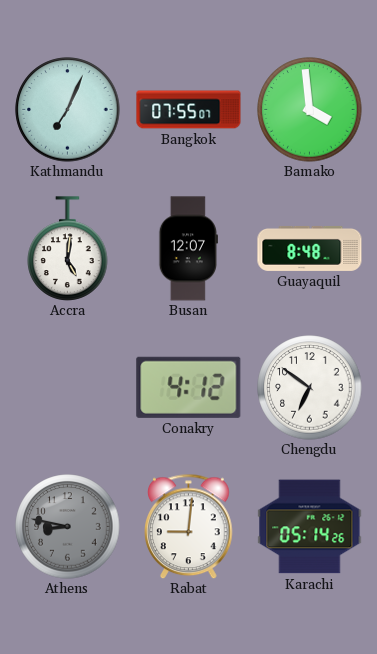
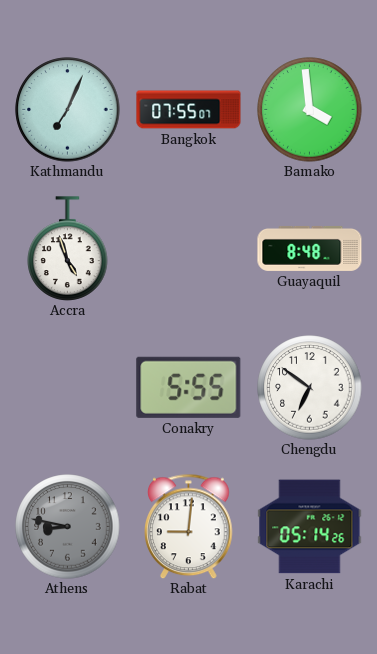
Accra: 5:01 -> 4:57 (68, 249)
Busan: 12:07 -> none (188, 249)
Conakry: 4:12 -> 5:55 (189, 387)
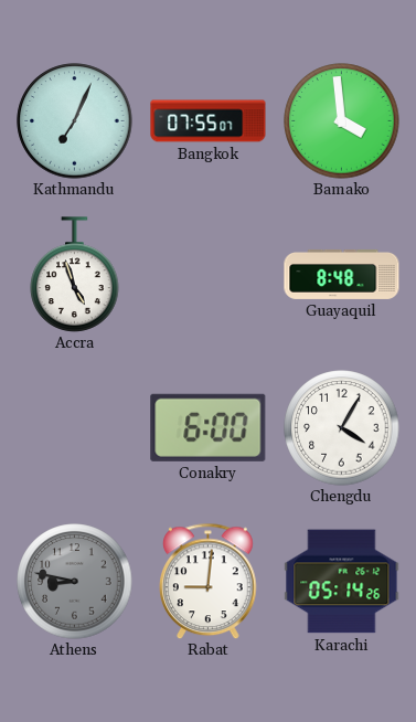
Conakry: 5:55 -> 6:00 (209, 427)
Chengdu: 6:51 -> 4:05 (342, 428)
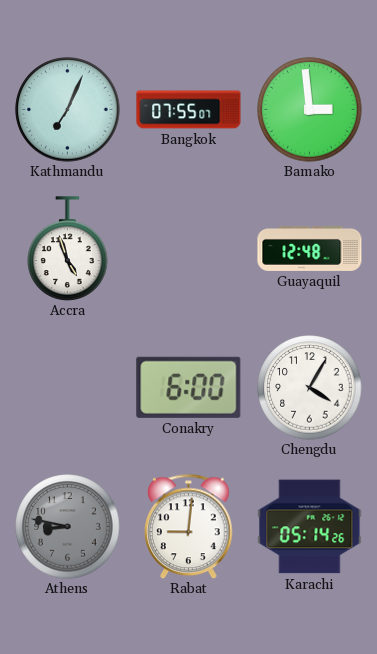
Bamako: 3:59 -> 2:59 (310, 110)
Guayaquil: 8:48 -> 12:48 (310, 248)
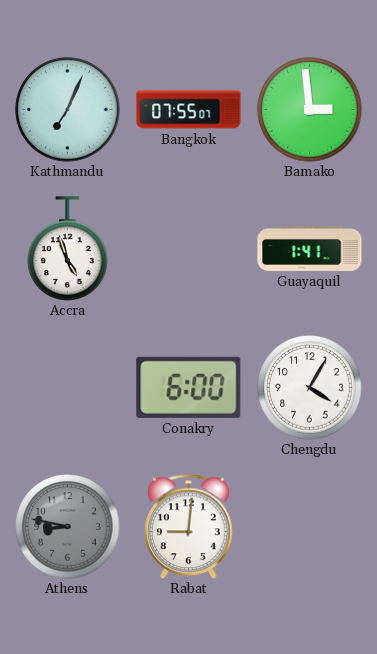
Guayaquil: 12:48 -> 1:41 (310, 248)
Karachi: 05:14 -> none (310, 527)
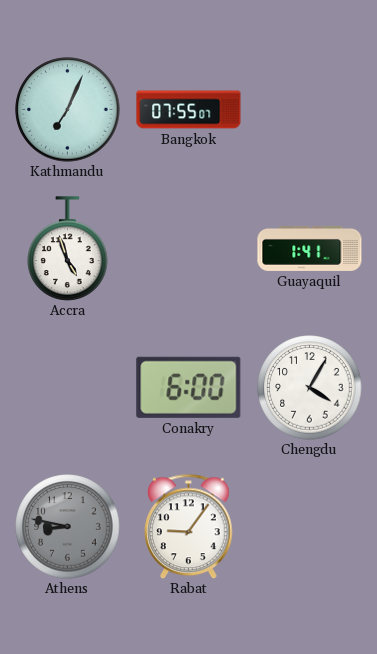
Bamako: 2:59 -> none (310, 110)
Rabat: 9:01 -> 9:06 (189, 526)
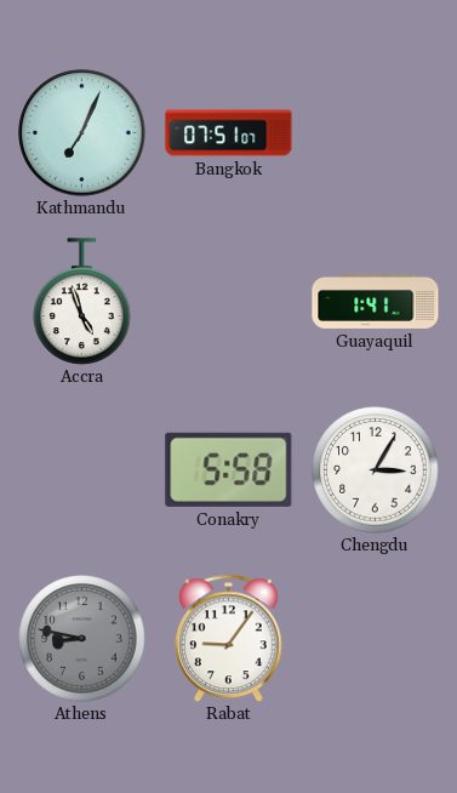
Bangkok: 07:55 -> 07:51 (229, 133)
Conakry: 6:00 -> 5:58 (229, 469)
Chengdu: 4:05 -> 3:05 (376, 470)
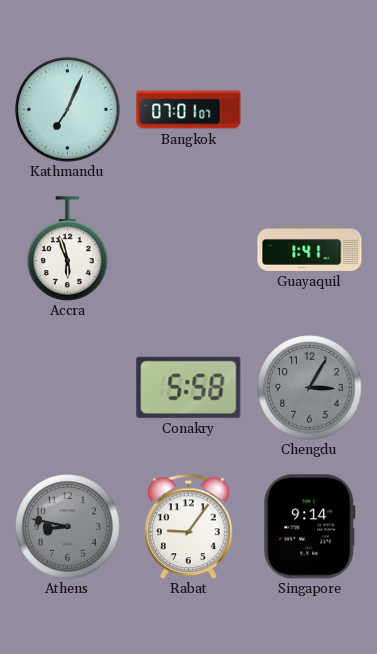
Bangkok: 07:51 -> 07:01 (189, 110)
Accra: 4:57 -> 5:57 (68, 249)
Chengdu dial: white -> grey (310, 388)
Singapore: none -> 9:14 (310, 527)
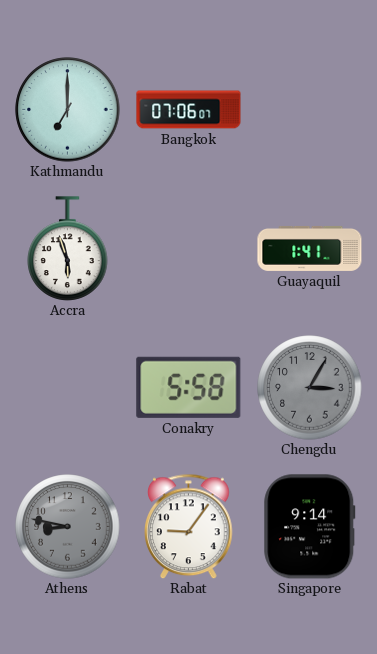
Kathmandu: 7:04 -> 7:00 (68, 110)
Bangkok: 07:01 -> 07:06 (189, 110)
